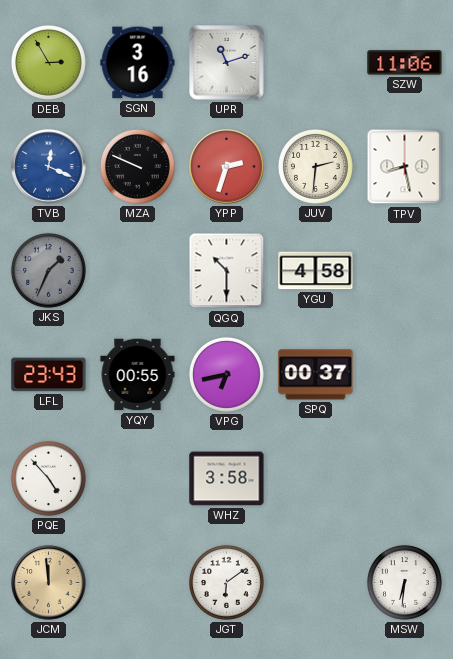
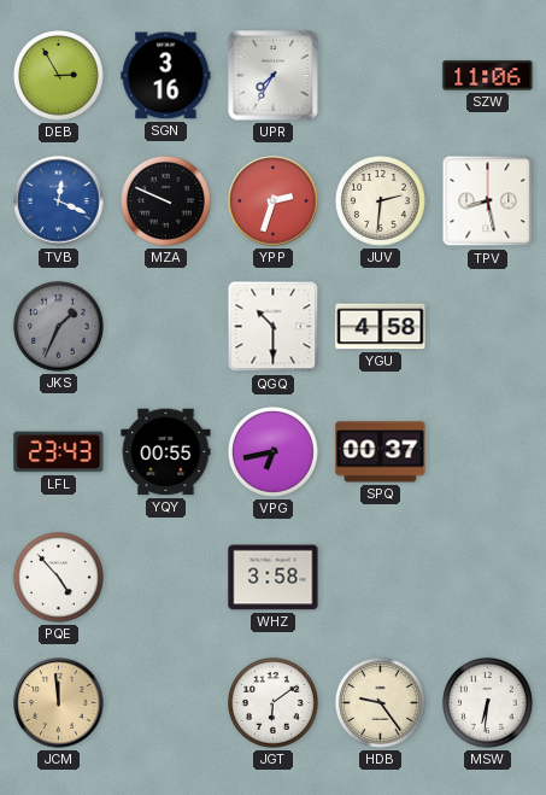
UPR: 11:12 -> 7:35 (274, 76)
HDB: none -> 9:24 (380, 702)
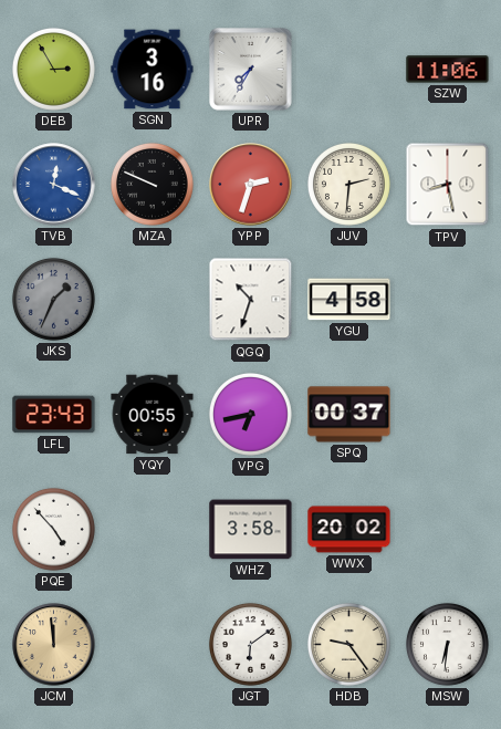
QGQ: 10:30 -> 10:33 (251, 300)
WWX: none -> 20:02 (349, 530)
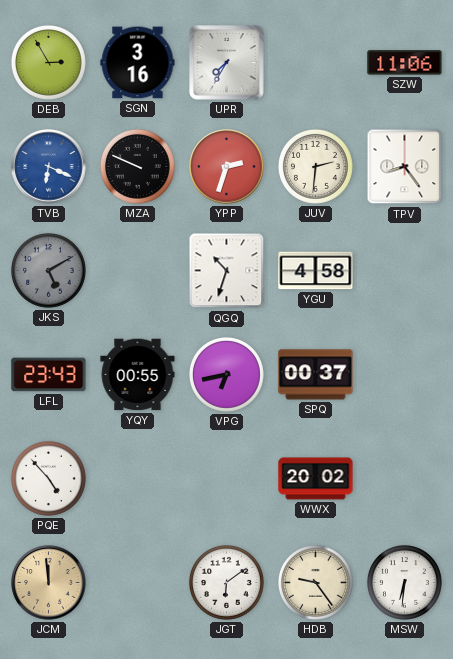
TVB: 12:19 -> 6:19 (49, 167)
TPV: 8:28 -> 8:24 (405, 167)
JKS: 1:34 -> 5:10 (48, 270)
WHZ: 3:58 -> none (251, 530)
